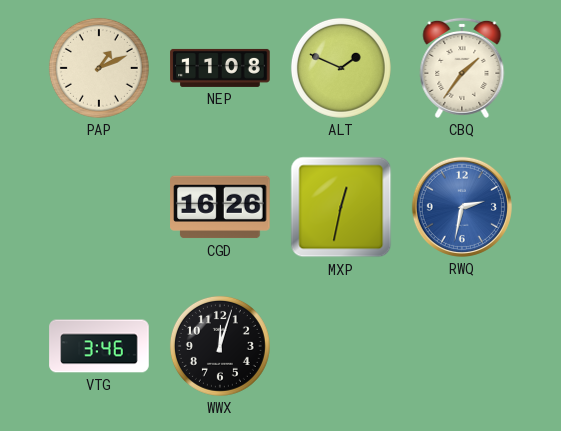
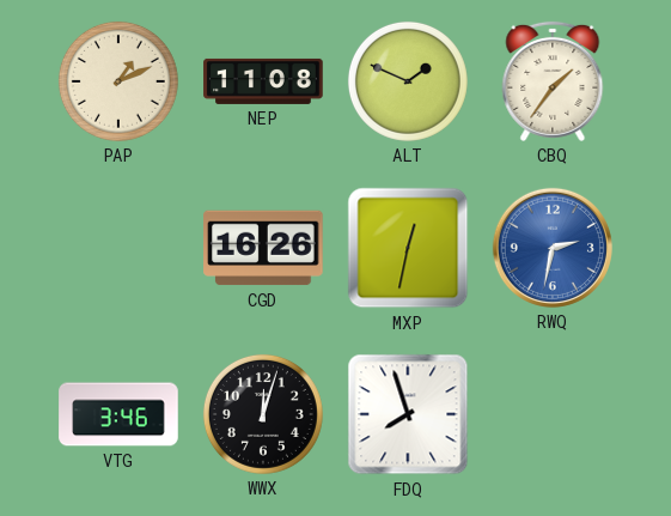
FDQ: none -> 7:57 (408, 414)
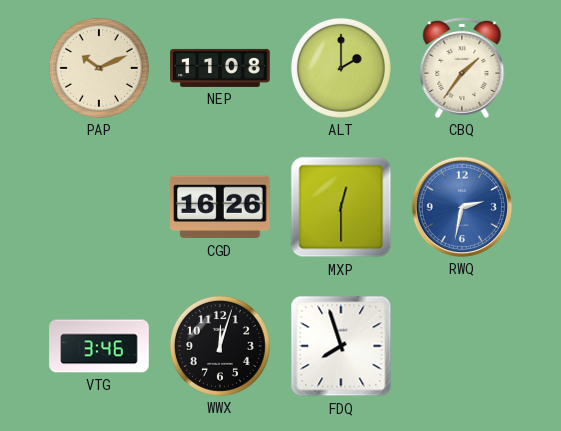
PAP: 1:11 -> 10:11 (99, 68)
ALT: 1:49 -> 2:00 (341, 68)
MXP: 12:32 -> 12:30 (341, 207)
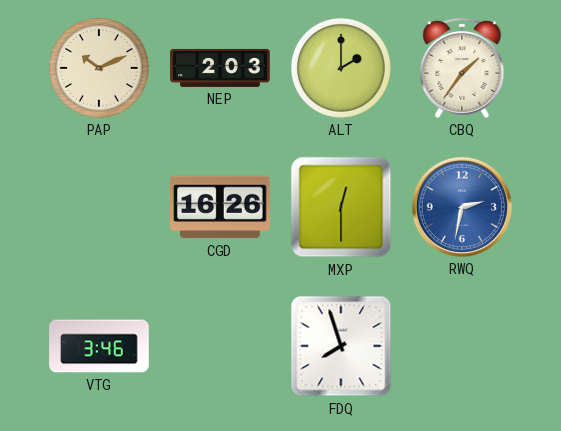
NEP: 11:08 -> 2:03 (220, 68)
WWX: 12:03 -> none (220, 346)
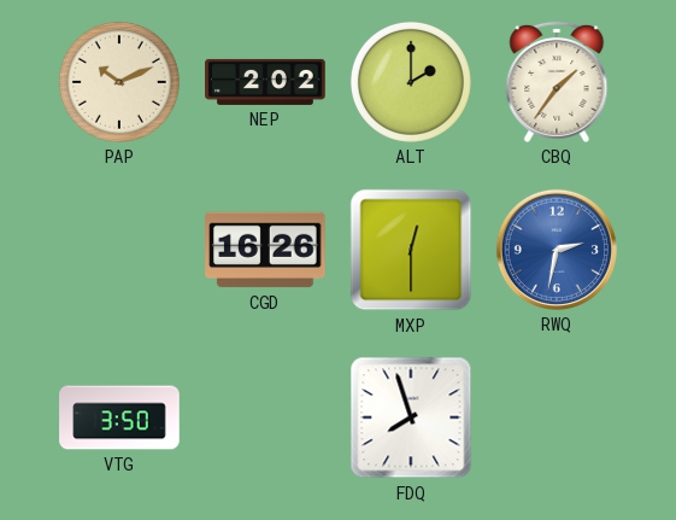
NEP: 2:03 -> 2:02 (265, 82)
VTG: 3:46 -> 3:50 (119, 417)
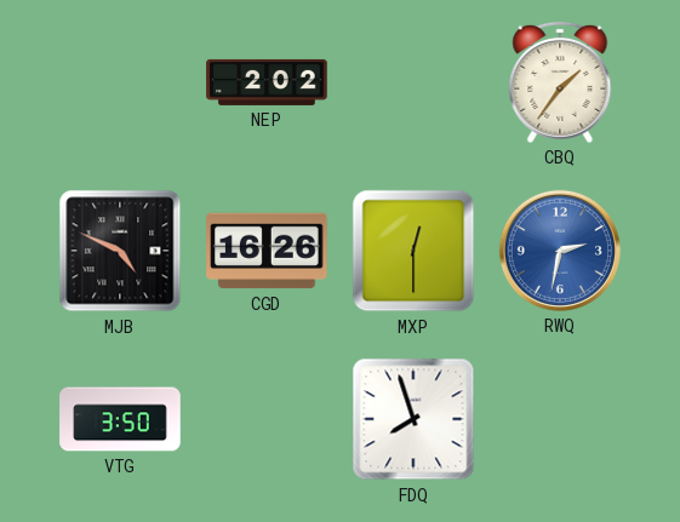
PAP: 10:11 -> none (119, 82)
ALT: 2:00 -> none (411, 82)
MJB: none -> 4:49 (120, 251)
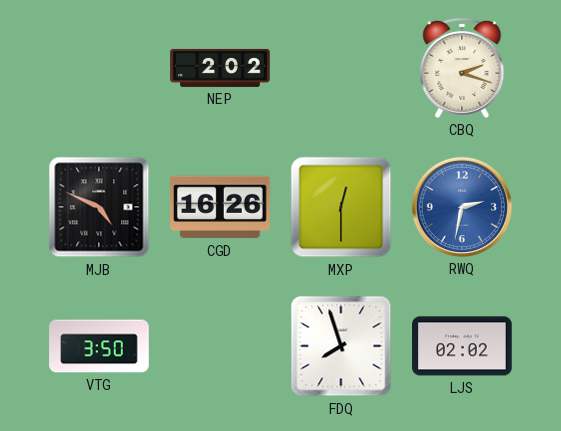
CBQ: 1:36 -> 2:18 (462, 68)
LJS: none -> 02:02 (462, 346)
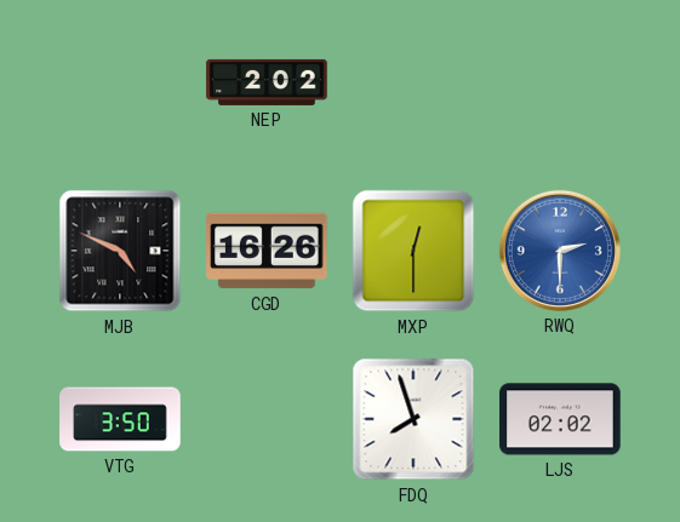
CBQ: 2:18 -> none (462, 68)
RWQ: 2:32 -> 2:30 (560, 251)
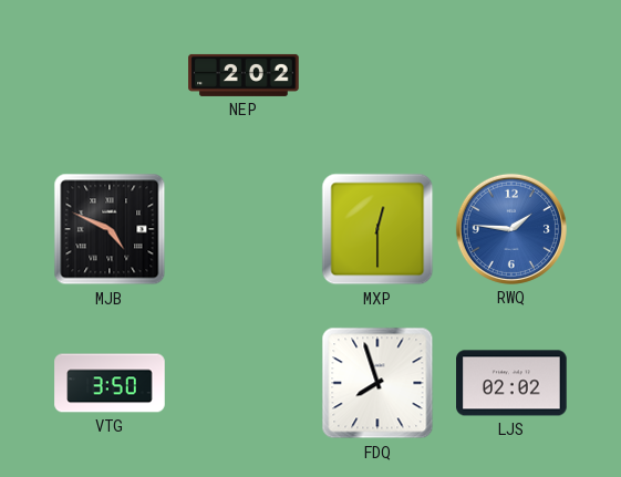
CGD: 16:26 -> none (267, 251)
RWQ: 2:30 -> 1:46 (511, 229)
